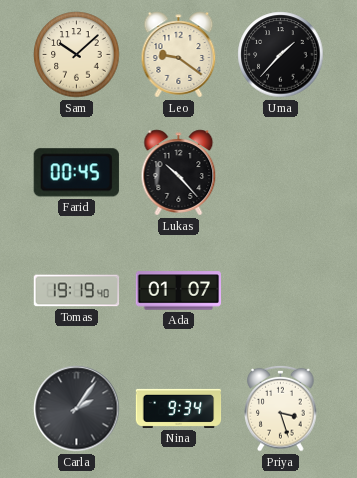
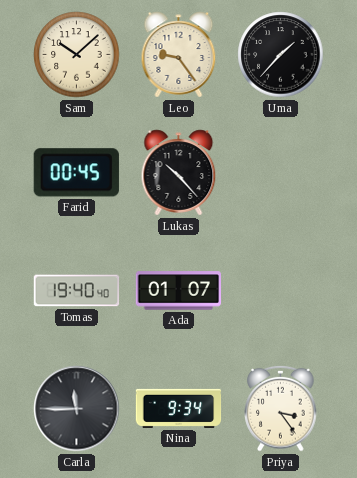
Leo: 9:21 -> 9:24 (179, 55)
Tomas: 19:19 -> 19:40 (77, 291)
Carla: 2:06 -> 11:45 (77, 409)
Priya: 3:27 -> 3:24 (281, 408)
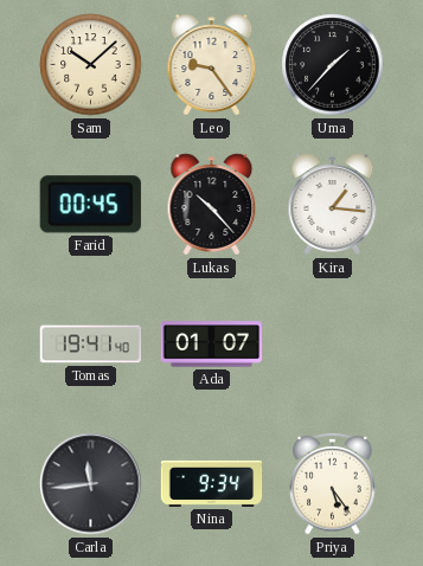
Kira: none -> 1:16 (333, 205)
Tomas: 19:40 -> 19:41 (91, 345)
Carla: 11:45 -> 11:44 (91, 484)
Priya: 3:24 -> 5:24 (333, 483)
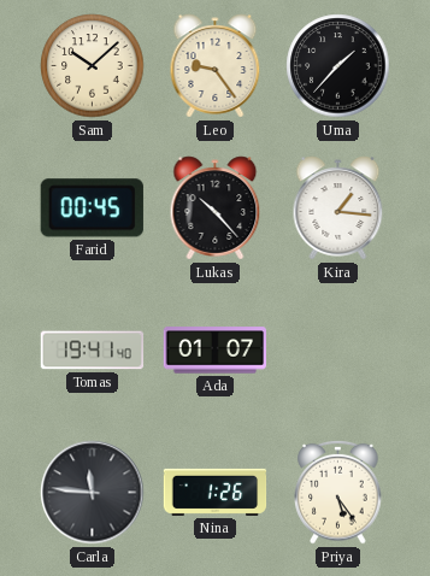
Carla: 11:44 -> 11:46 (93, 493)
Nina: 9:34 -> 1:26 (216, 492)
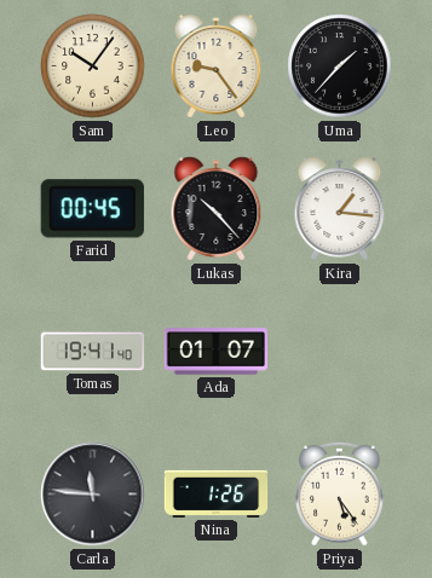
Sam: 10:08 -> 10:06 (93, 67)
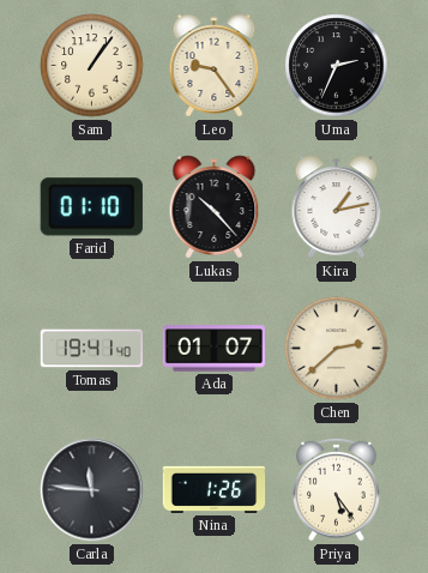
Sam: 10:06 -> 1:06 (92, 66)
Uma: 1:37 -> 2:34 (337, 66)
Farid: 00:45 -> 01:10 (91, 207)
Kira: 1:16 -> 1:13 (337, 207)
Chen: none -> 2:38 (337, 349)
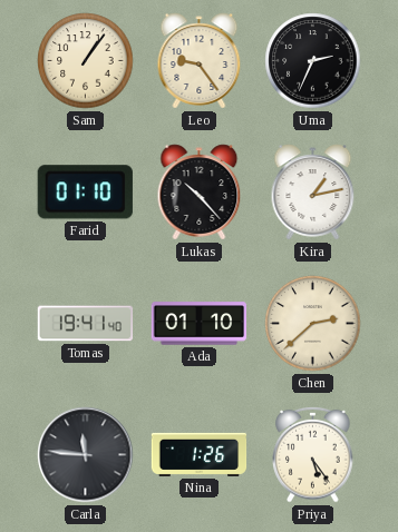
Ada: 01:07 -> 01:10 (200, 324)
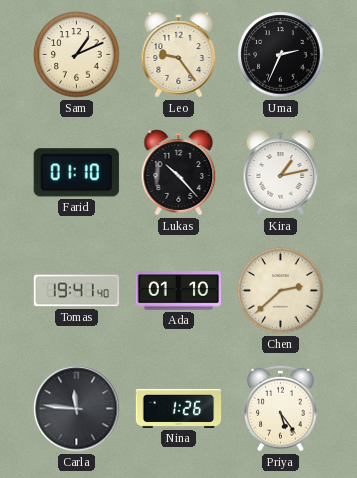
Sam: 1:06 -> 1:11 (77, 55)
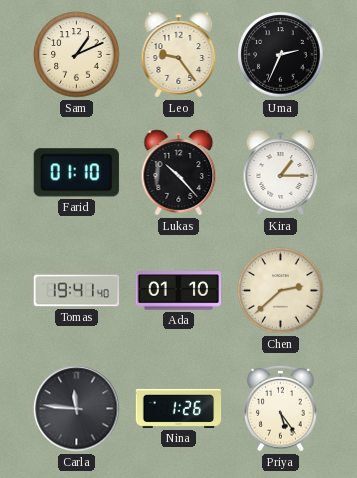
Kira: 1:13 -> 1:15 (281, 173)
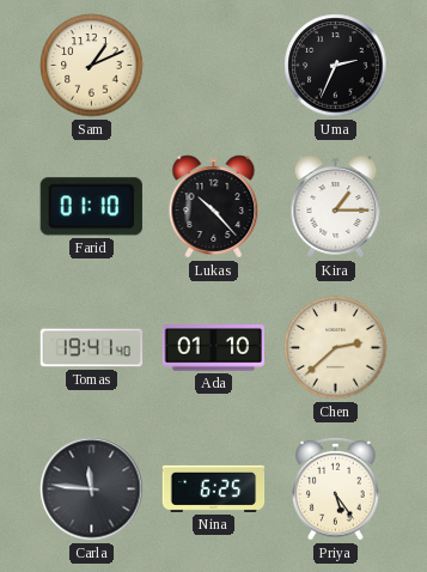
Leo: 9:24 -> none (179, 55)
Nina: 1:26 -> 6:25 (214, 488)
